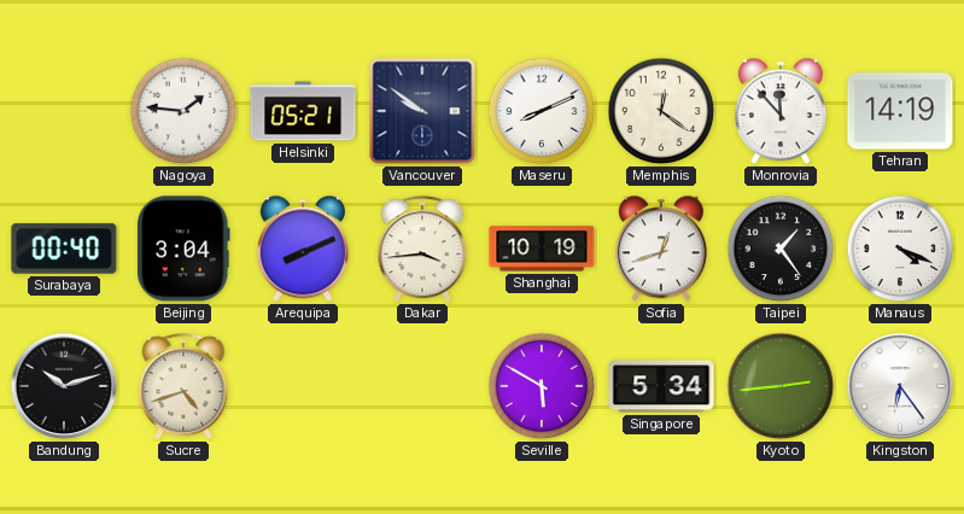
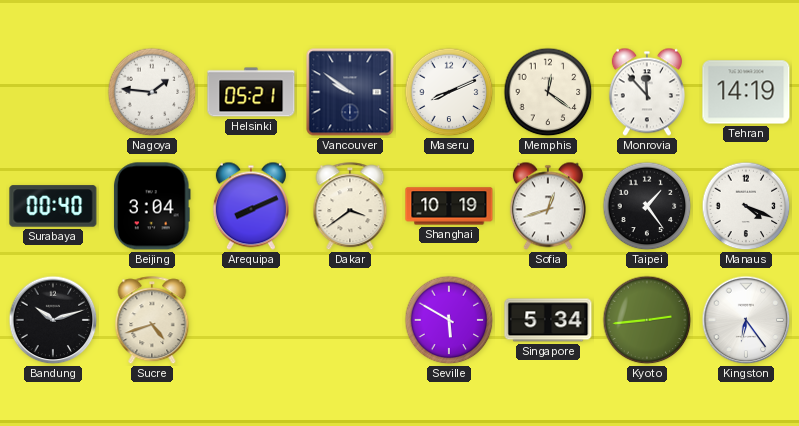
Dakar: 3:44 -> 3:39 (350, 207)
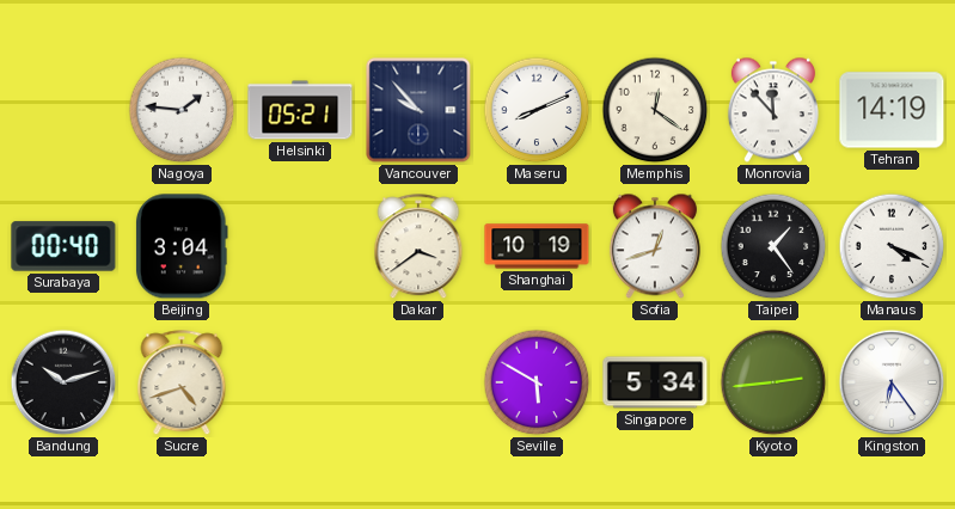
Vancouver: 9:51 -> 9:53 (418, 110)
Arequipa: 8:11 -> none (251, 206)
